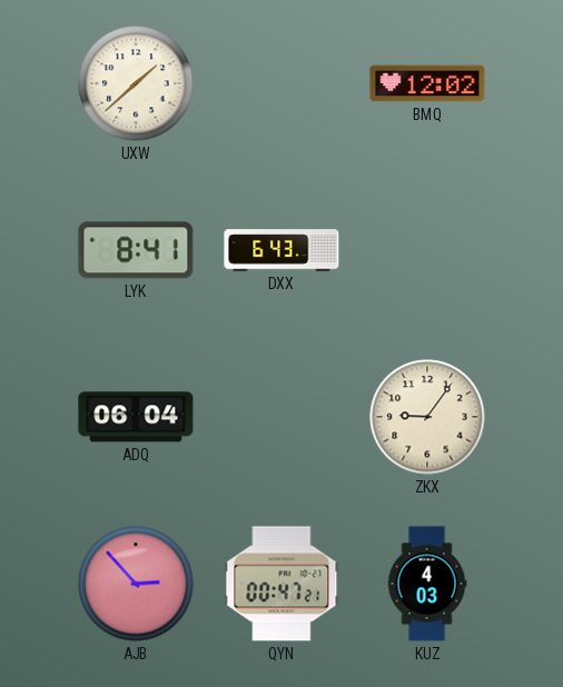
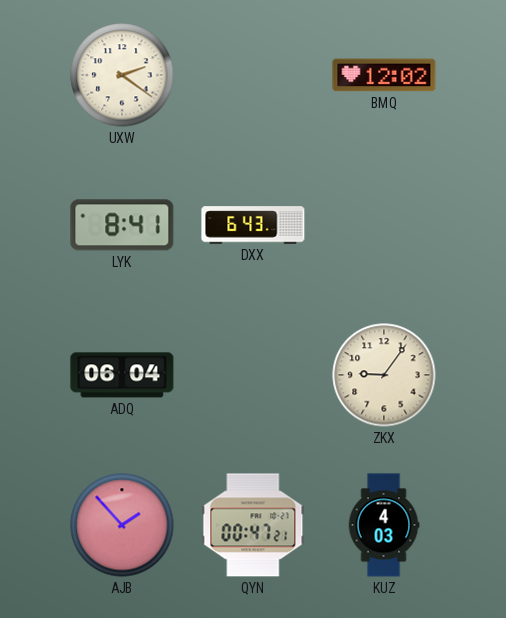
UXW: 1:38 -> 2:21 (122, 75)
AJB: 2:53 -> 1:53 (122, 525)
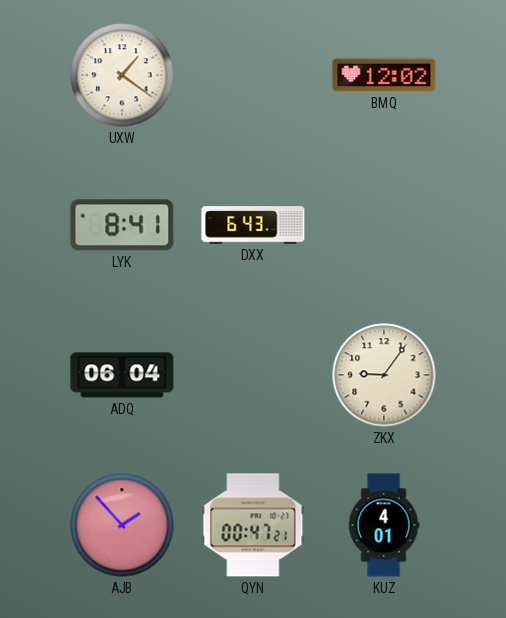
UXW: 2:21 -> 1:21 (122, 75)
KUZ: 4:03 -> 4:01 (384, 525)
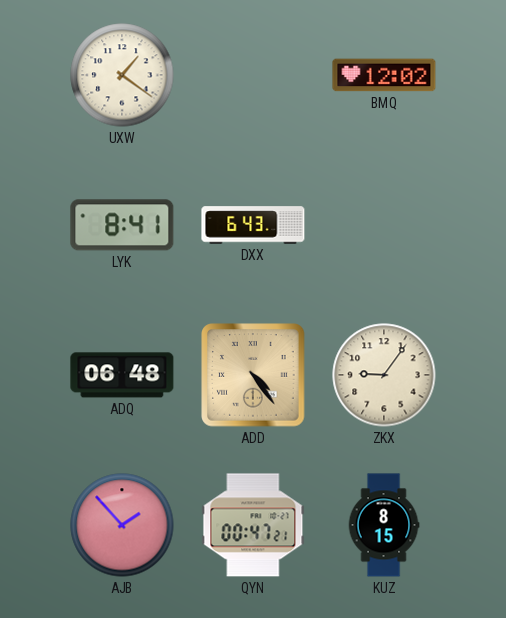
ADQ: 06:04 -> 06:48 (122, 375)
ADD: none -> 4:24 (253, 375)
KUZ: 4:01 -> 8:15 (384, 525)
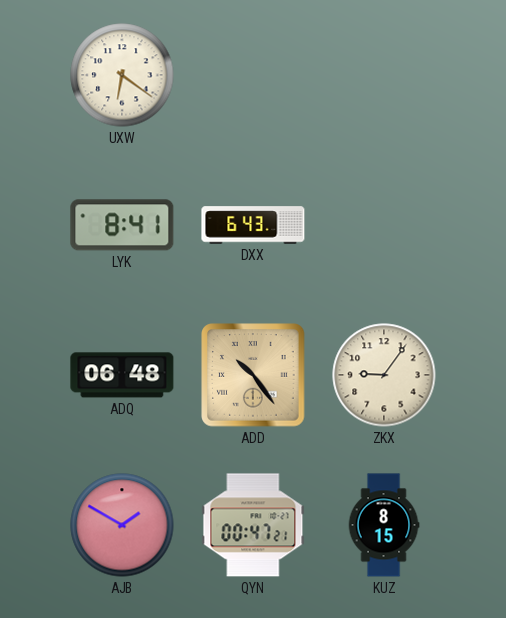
UXW: 1:21 -> 6:21 (122, 75)
BMQ: 12:02 -> none (384, 75)
ADD: 4:24 -> 10:24 (253, 375)
AJB: 1:53 -> 1:50 (122, 525)
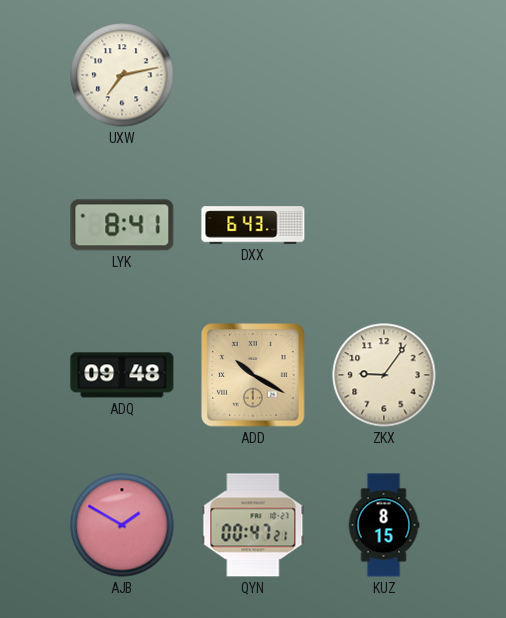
UXW: 6:21 -> 7:13 (122, 75)
ADQ: 06:48 -> 09:48 (122, 375)
ADD: 10:24 -> 10:20 (253, 375)
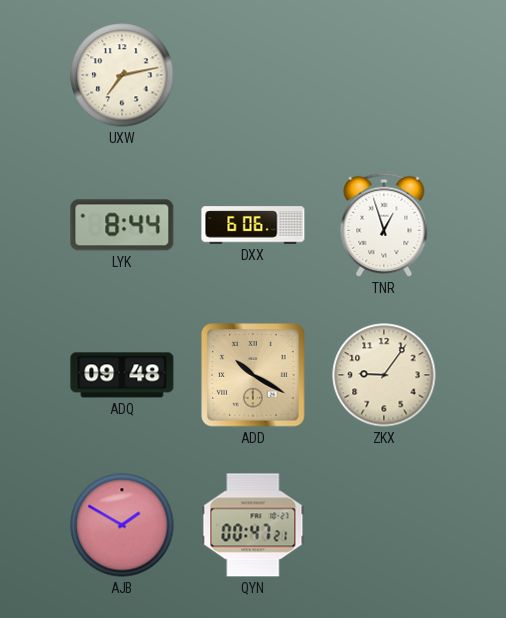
LYK: 8:41 -> 8:44 (122, 225)
DXX: 6:43 -> 6:06 (253, 225)
TNR: none -> 12:57 (384, 225)
KUZ: 8:15 -> none (384, 525)
